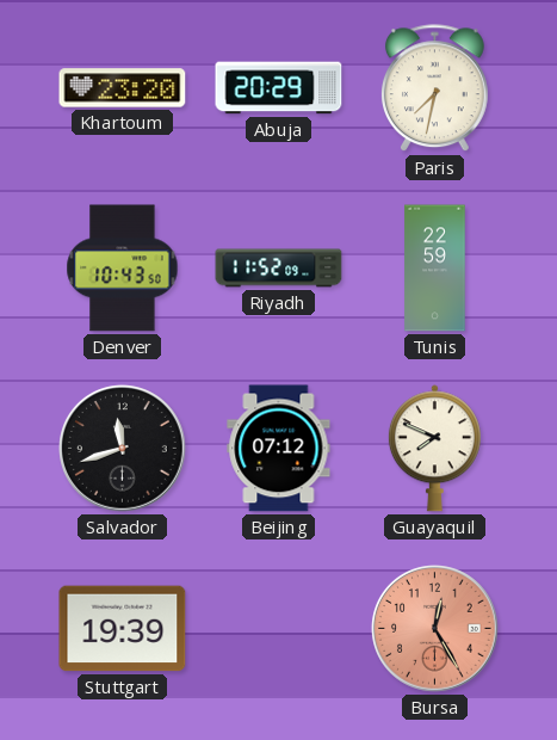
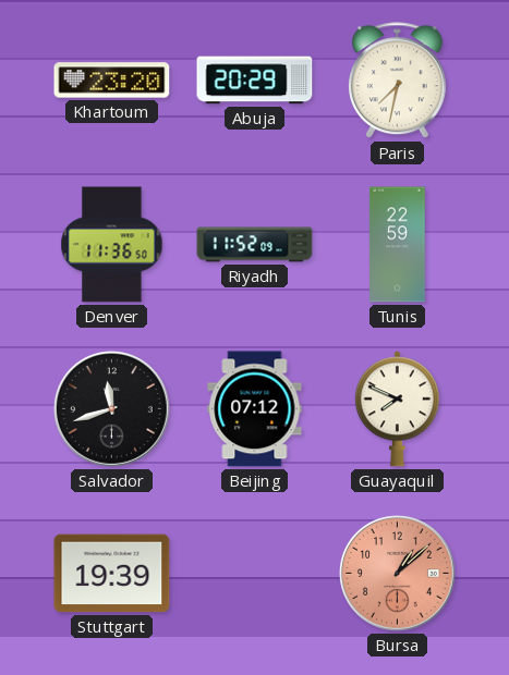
Denver: 10:43 -> 11:36 (112, 245)
Bursa: 12:25 -> 1:08 (398, 574)
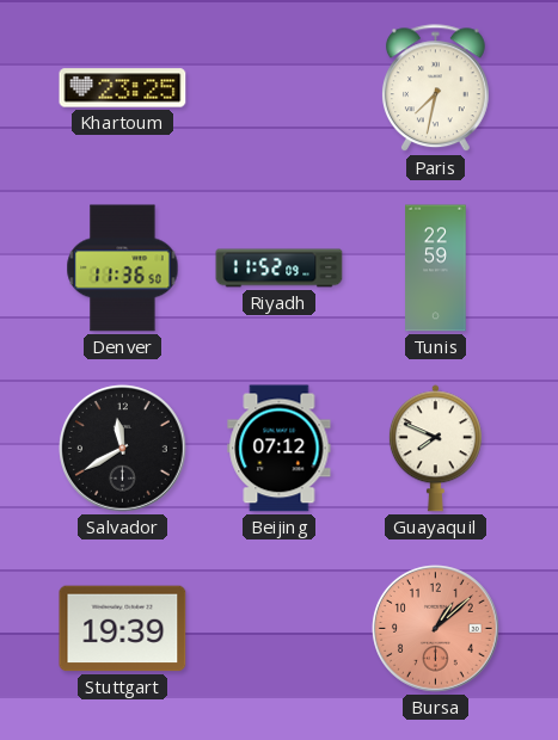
Khartoum: 23:20 -> 23:25 (123, 88)
Abuja: 20:29 -> none (255, 81)
Salvador: 11:42 -> 11:40 (123, 449)
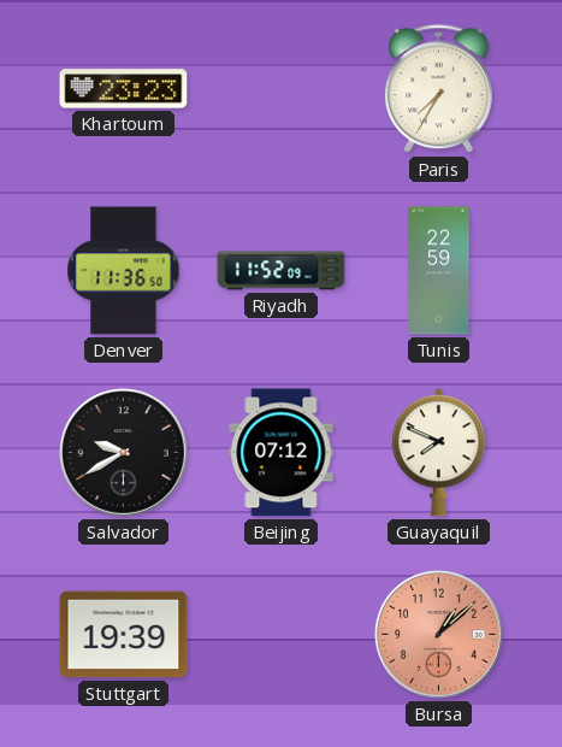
Khartoum: 23:25 -> 23:23 (124, 89)
Paris: 7:32 -> 7:35 (438, 89)
Salvador: 11:40 -> 9:40 (124, 453)
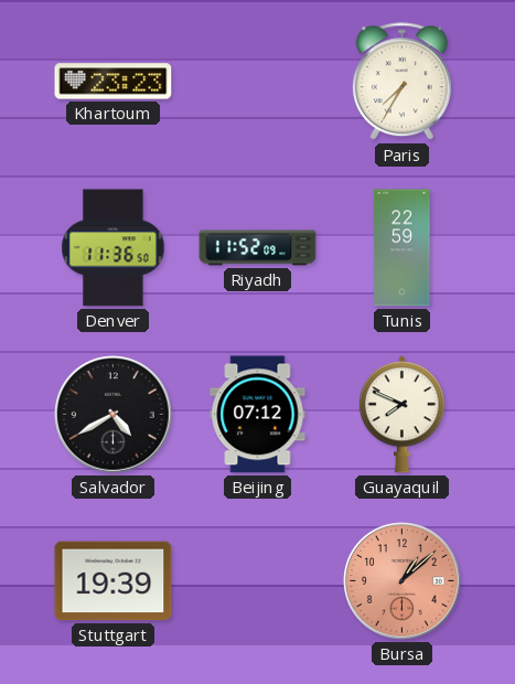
Salvador: 9:40 -> 4:40 (114, 415)
